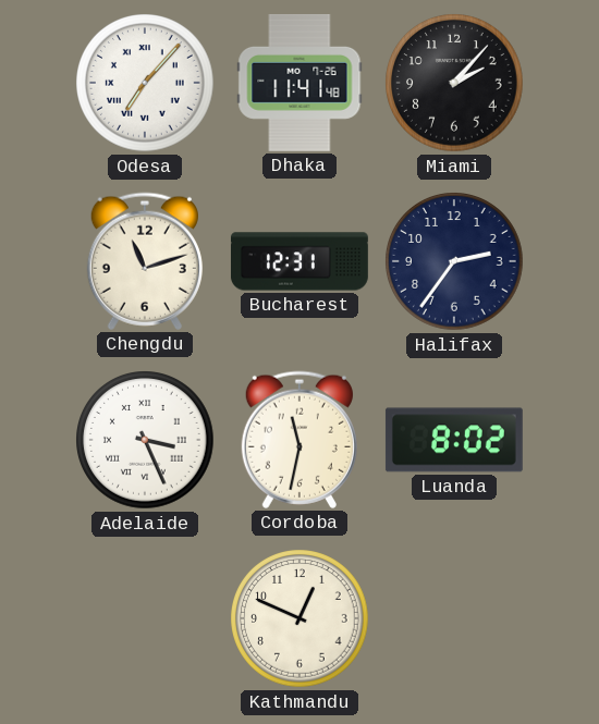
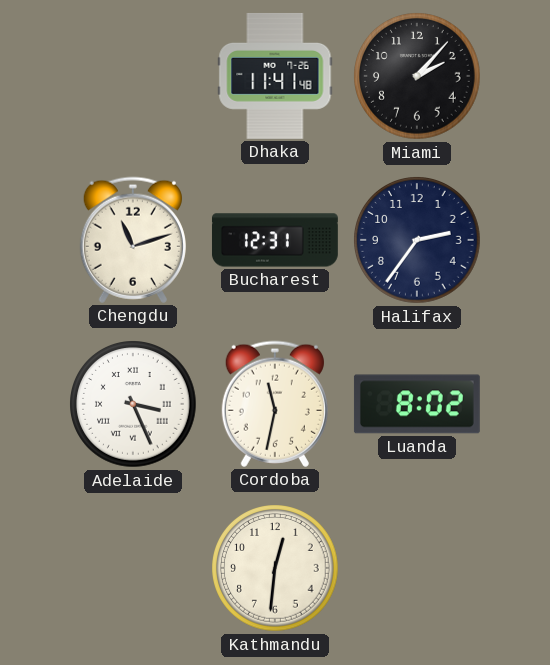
Odesa: 7:07 -> none (145, 83)
Kathmandu: 12:49 -> 12:31 (275, 568)
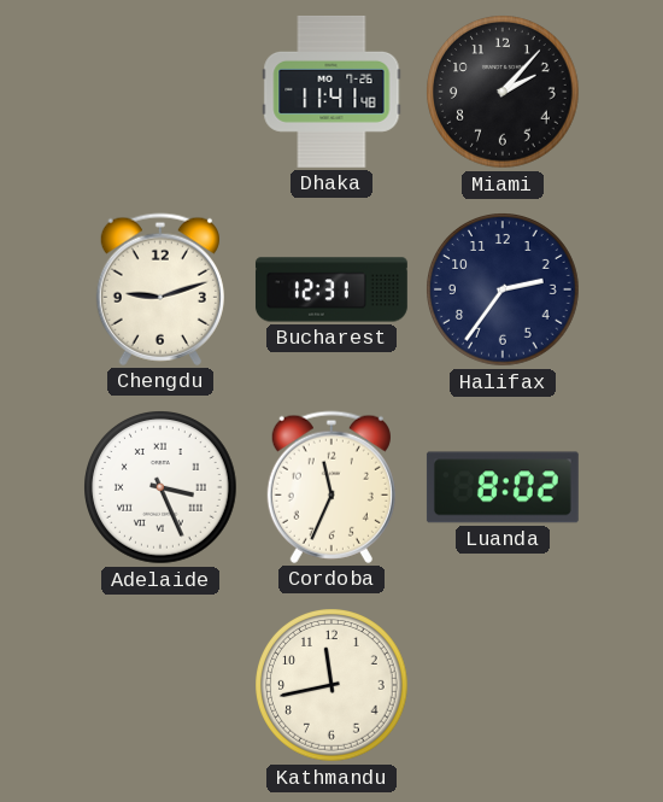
Chengdu: 11:12 -> 9:12 (160, 289)
Cordoba: 11:32 -> 11:34 (331, 487)
Kathmandu: 12:31 -> 11:43 (331, 685)
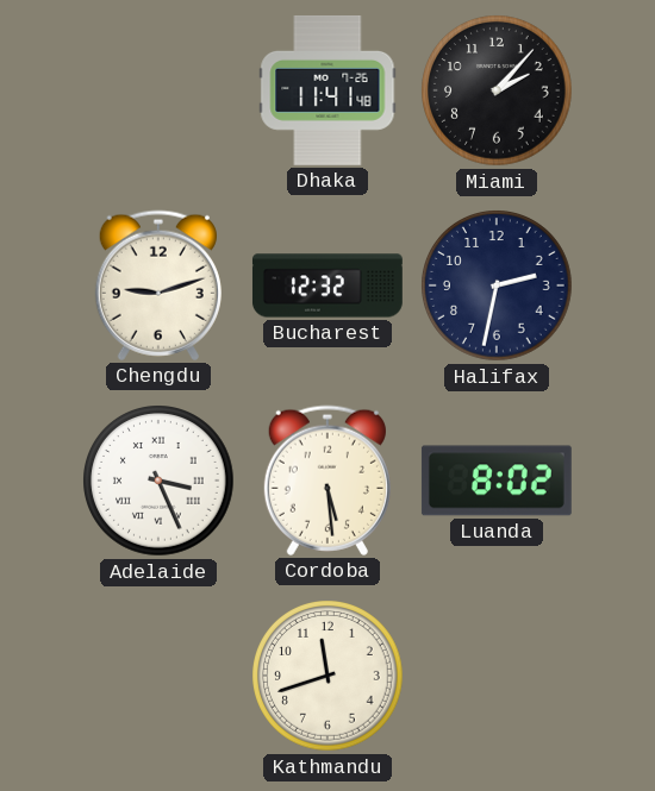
Bucharest: 12:31 -> 12:32 (327, 285)
Halifax: 2:36 -> 2:32 (497, 285)
Cordoba: 11:34 -> 5:29 (327, 481)
Kathmandu: 11:43 -> 11:42 (327, 676)
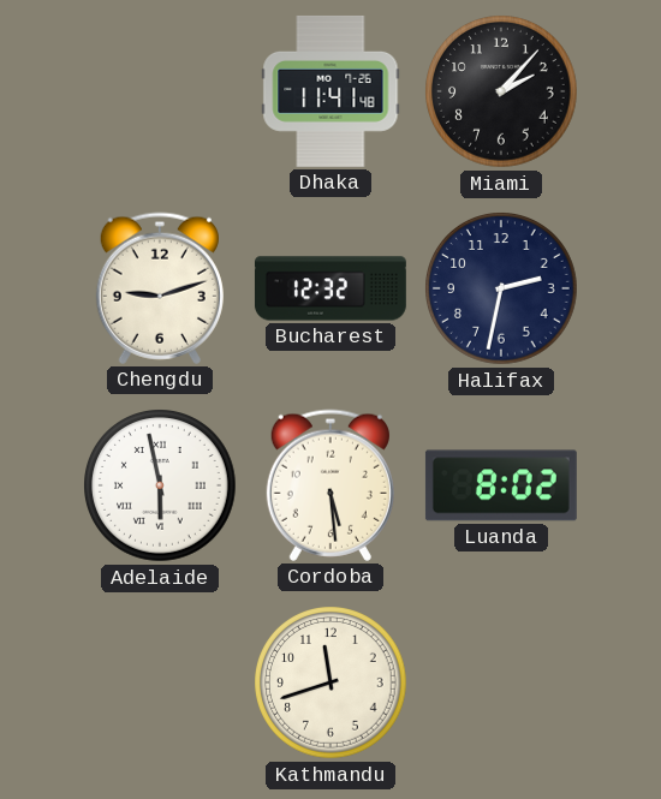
Adelaide: 3:26 -> 5:58 (160, 485)
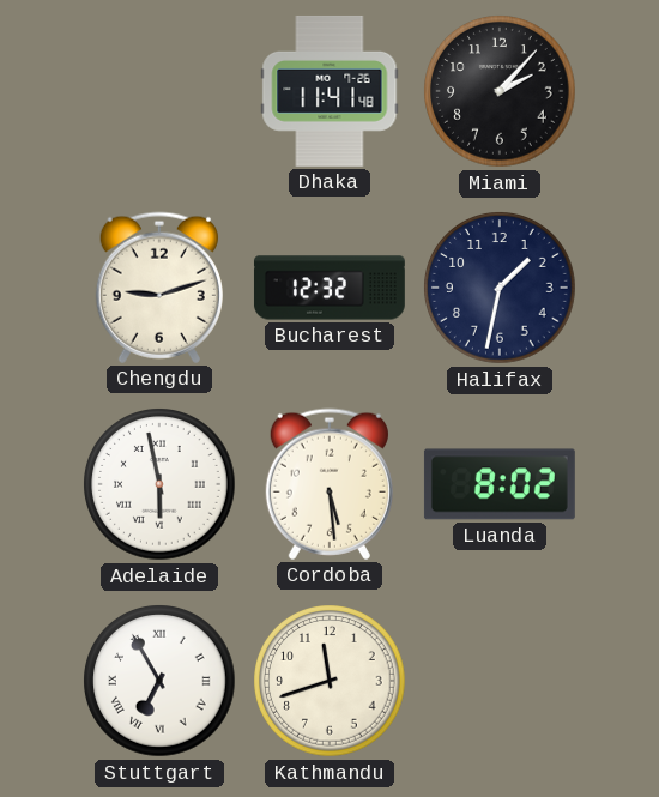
Halifax: 2:32 -> 1:32 (500, 288)
Stuttgart: none -> 6:55 (159, 681)
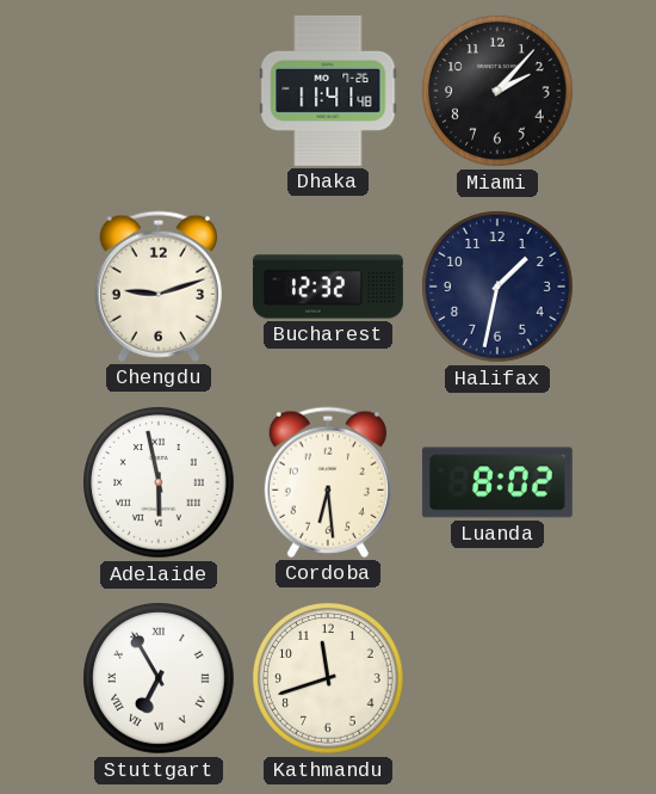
Cordoba: 5:29 -> 6:29 (328, 482)
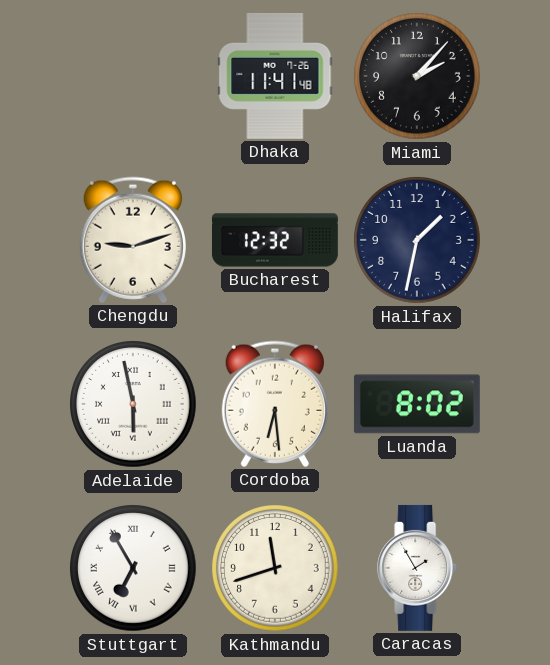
Caracas: none -> 1:55 (418, 568)
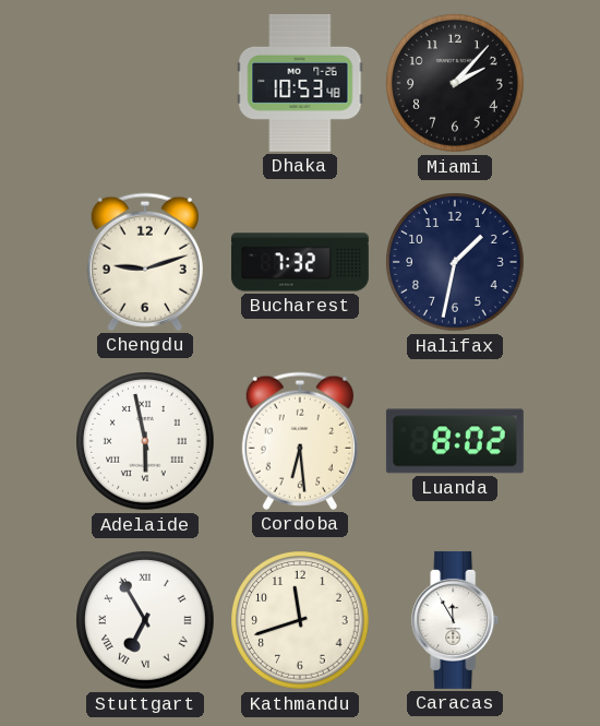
Dhaka: 11:41 -> 10:53 (300, 83)
Bucharest: 12:32 -> 7:32 (300, 262)
Caracas: 1:55 -> 11:55 (456, 620)
